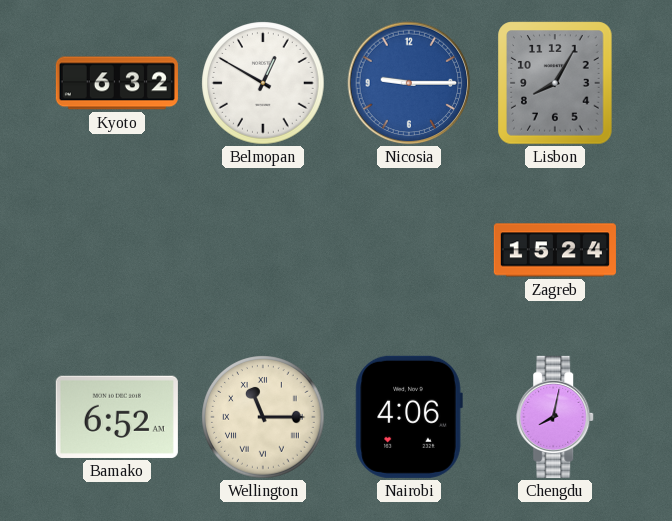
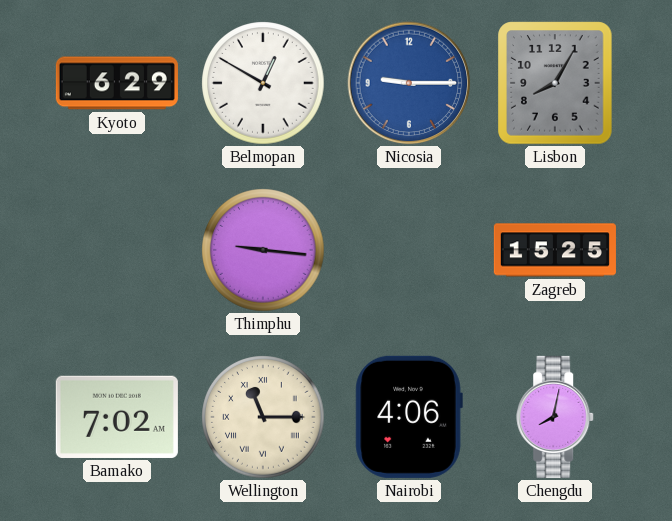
Kyoto: 6:32 -> 6:29 (117, 83)
Thimphu: none -> 9:16 (263, 250)
Zagreb: 15:24 -> 15:25 (555, 250)
Bamako: 6:52 -> 7:02 (117, 417)
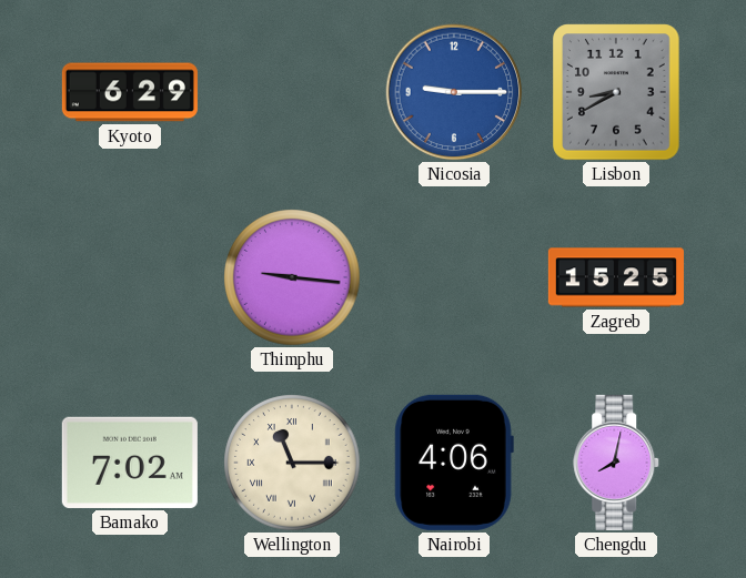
Belmopan: 12:50 -> none (263, 83)
Lisbon: 8:05 -> 8:40 (616, 92)
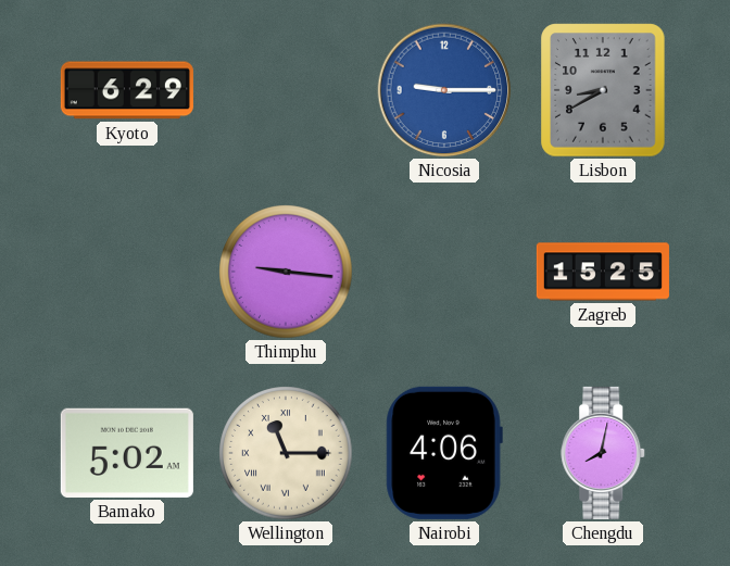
Bamako: 7:02 -> 5:02 (127, 453)
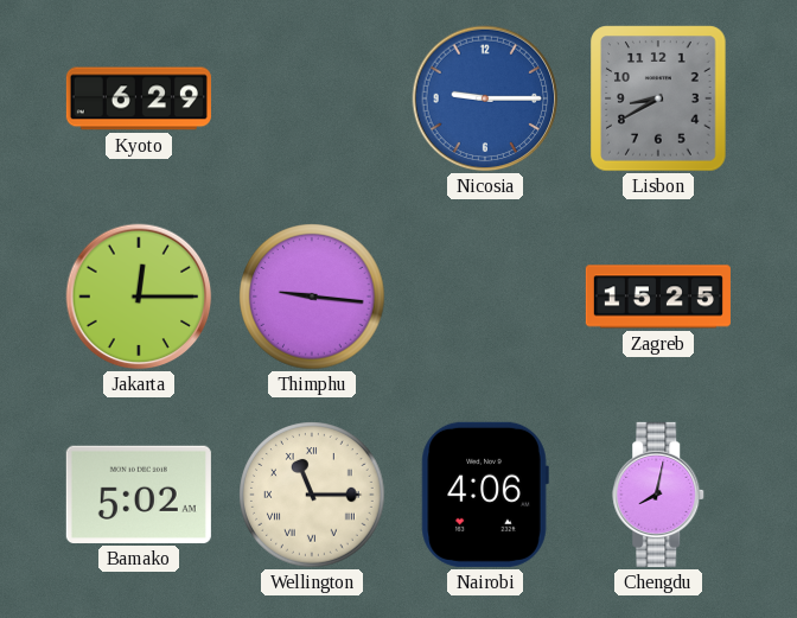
Jakarta: none -> 12:15 (139, 297)
